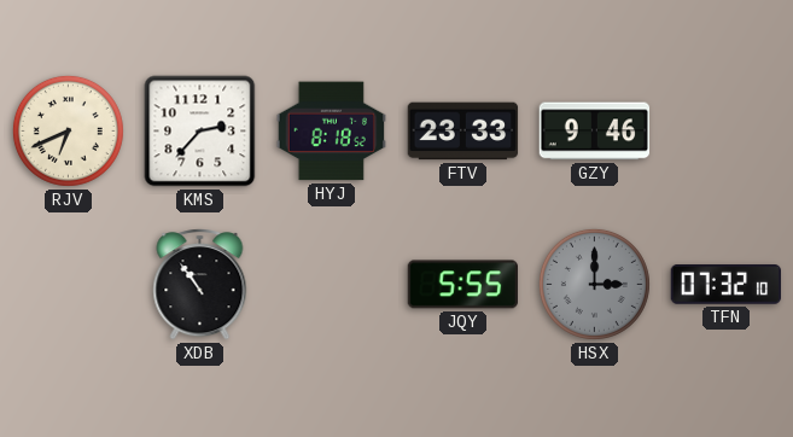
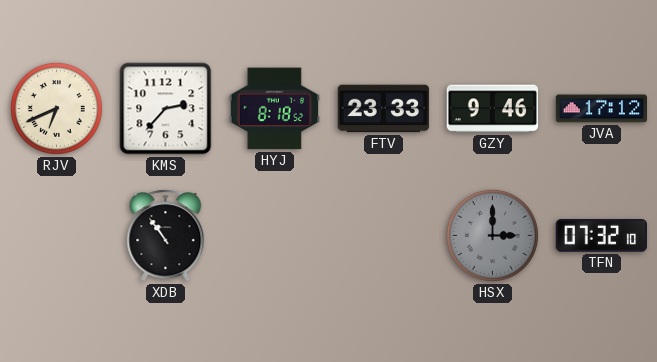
JVA: none -> 17:12 (602, 109)
JQY: 5:55 -> none (462, 285)
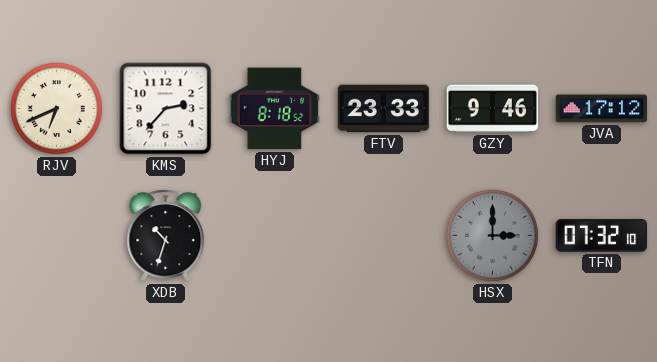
XDB: 10:54 -> 10:33 (166, 236)
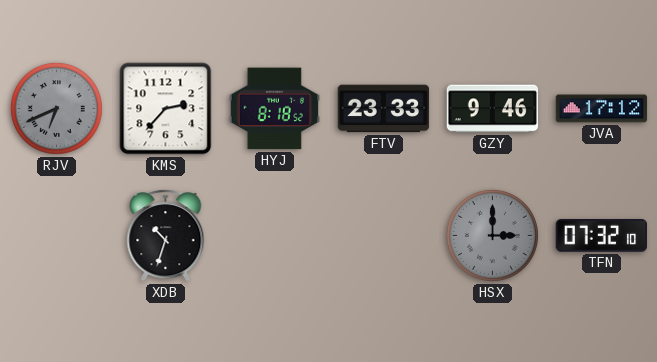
RJV dial: cream -> grey (56, 108)
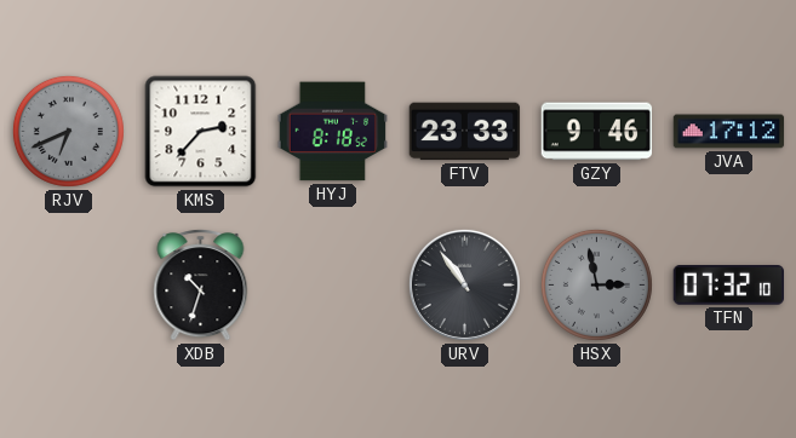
URV: none -> 10:54 (464, 284)
HSX: 3:00 -> 2:58 (596, 284)
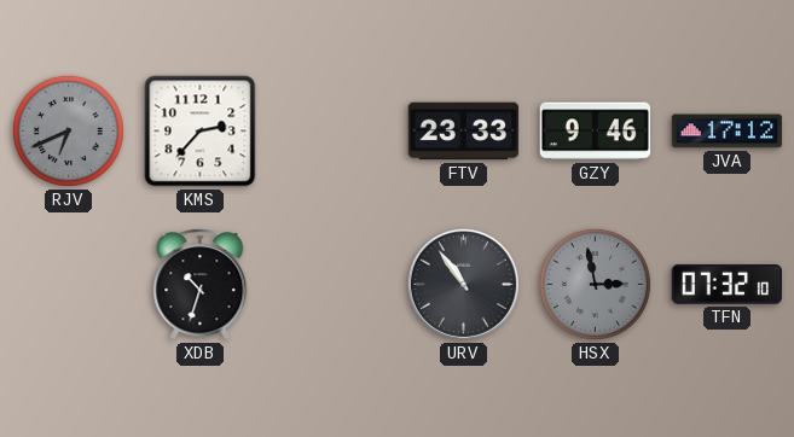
HYJ: 8:18 -> none (332, 132)
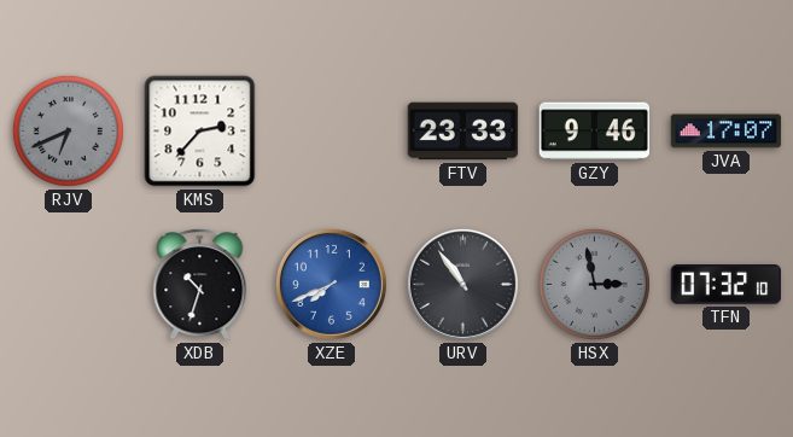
JVA: 17:12 -> 17:07 (727, 132)
XZE: none -> 7:41 (331, 284)
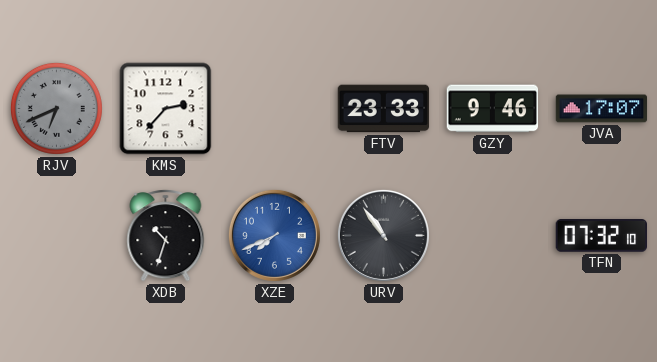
HSX: 2:58 -> none (594, 284)
